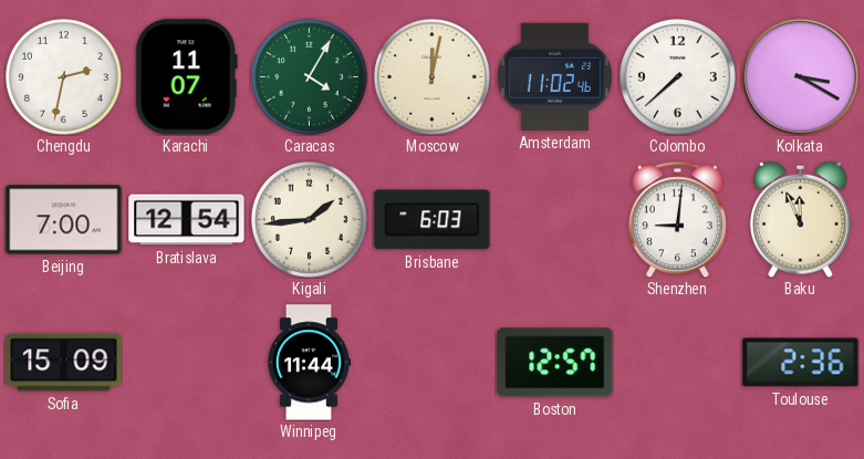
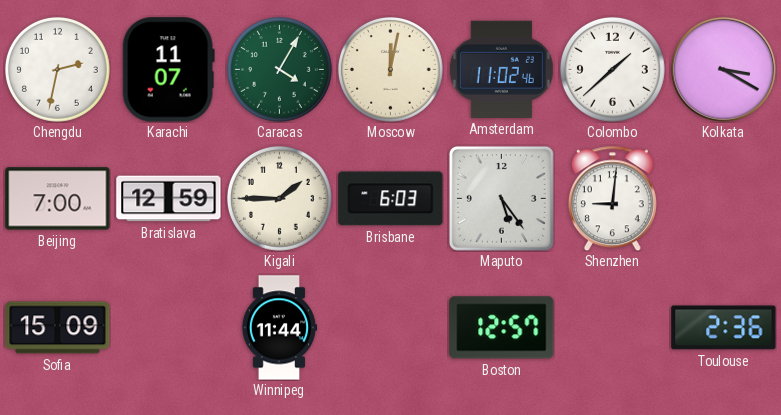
Colombo: 7:38 -> 1:38 (612, 69)
Bratislava: 12:54 -> 12:59 (169, 199)
Kigali: 1:44 -> 1:45 (279, 198)
Maputo: none -> 5:24 (501, 198)
Baku: 11:56 -> none (801, 219)
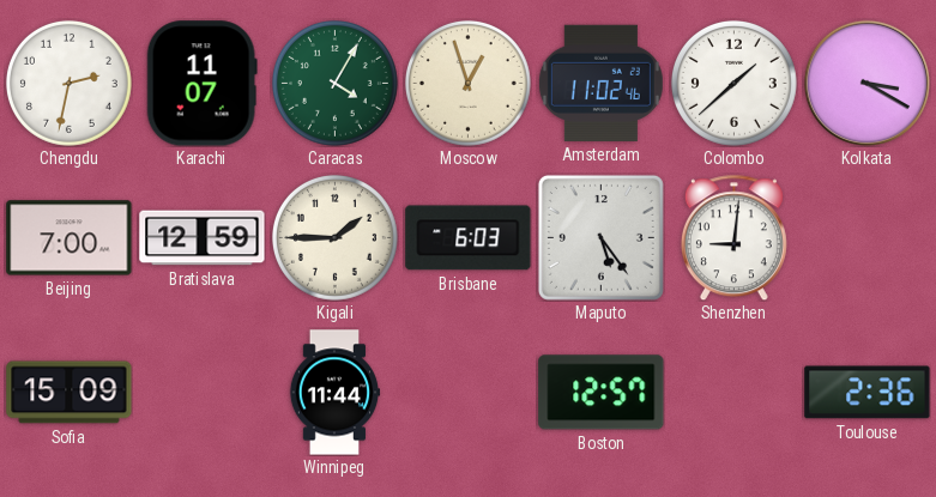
Moscow: 12:02 -> 12:57 (467, 83)
